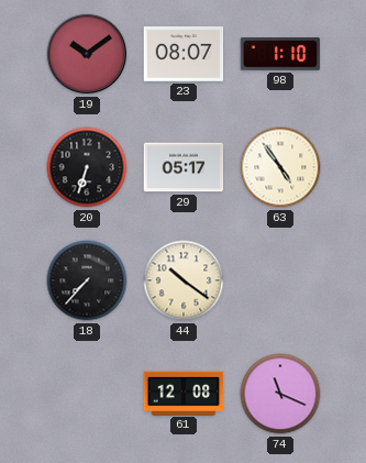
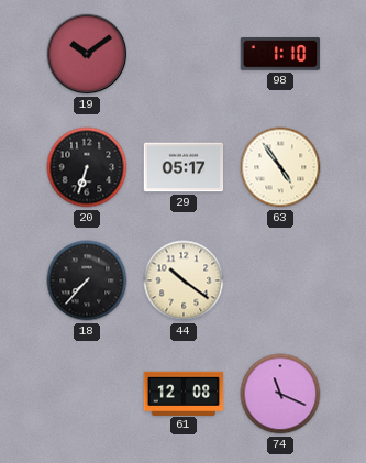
23: 08:07 -> none (184, 55)
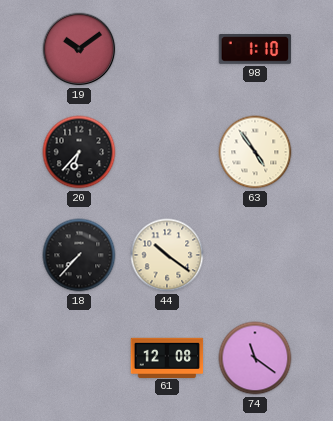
20: 6:33 -> 6:37 (79, 152)
29: 05:17 -> none (184, 167)
74: 11:19 -> 11:21 (255, 358)
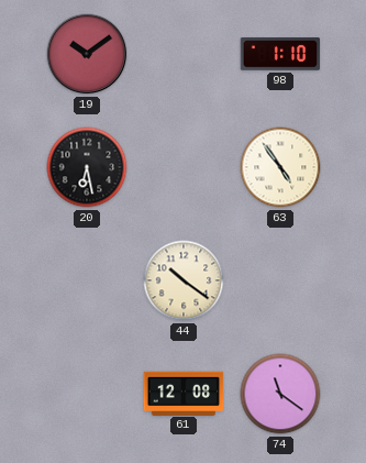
20: 6:37 -> 6:28 (87, 167)
18: 7:37 -> none (79, 255)
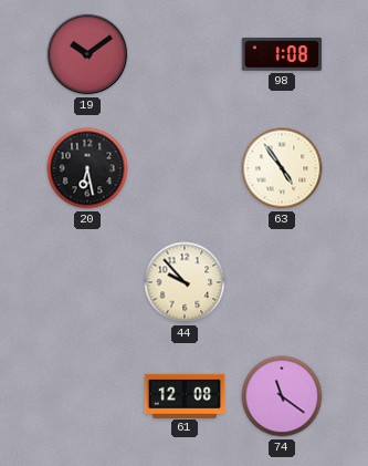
98: 1:10 -> 1:08 (282, 55)
44: 10:21 -> 9:53 (185, 282)
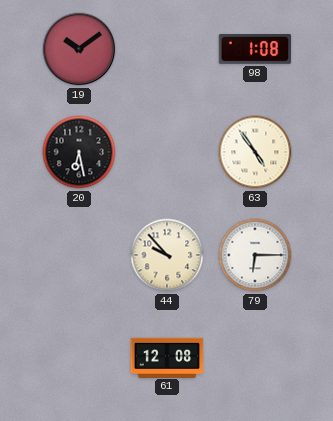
79: none -> 6:15 (255, 255)
74: 11:21 -> none (282, 396)
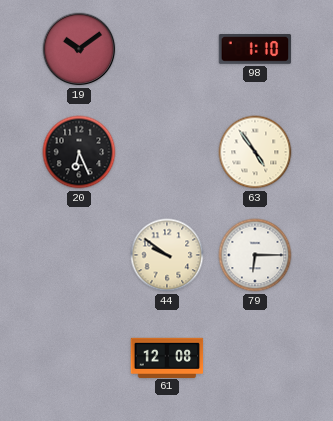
98: 1:08 -> 1:10 (255, 50)
20: 6:28 -> 6:26 (79, 152)
44: 9:53 -> 9:51 (167, 255)
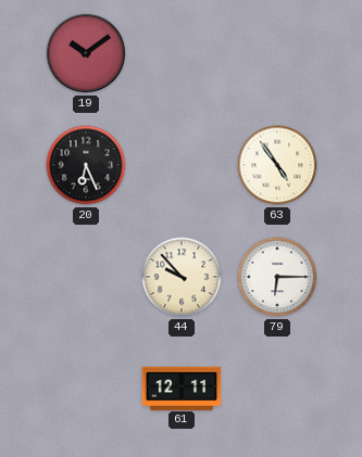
98: 1:10 -> none (255, 50)
44: 9:51 -> 9:53 (182, 277)
61: 12:08 -> 12:11 (182, 388)
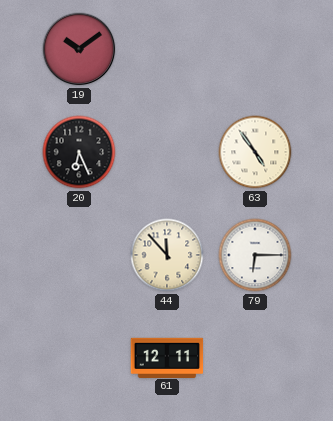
44: 9:53 -> 11:53 (167, 255)
